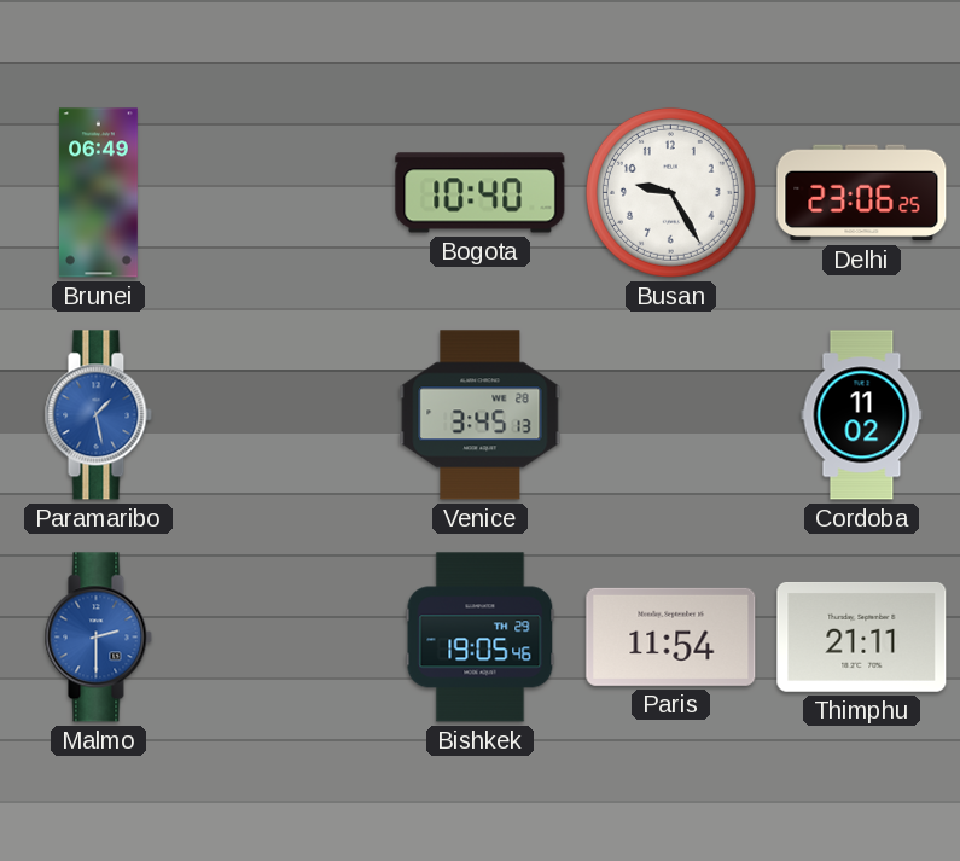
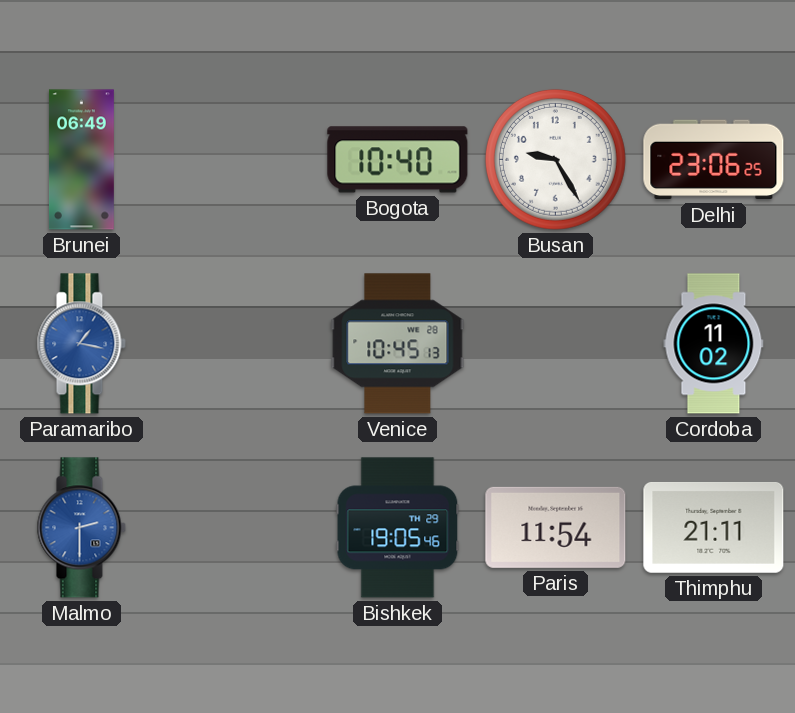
Paramaribo: 1:28 -> 1:17 (81, 344)
Venice: 3:45 -> 10:45 (398, 344)
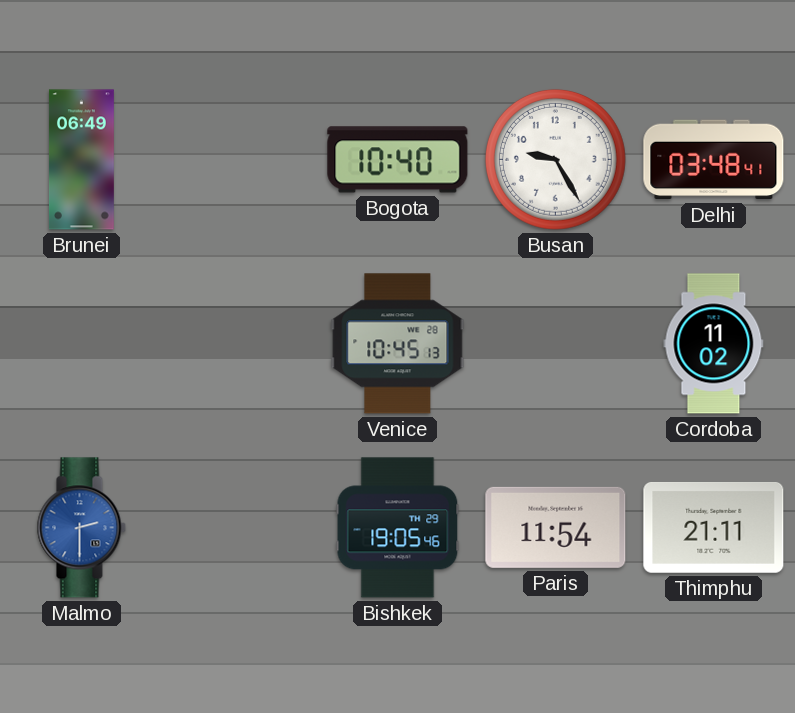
Delhi: 23:06 -> 03:48 (714, 160)
Paramaribo: 1:17 -> none (81, 344)
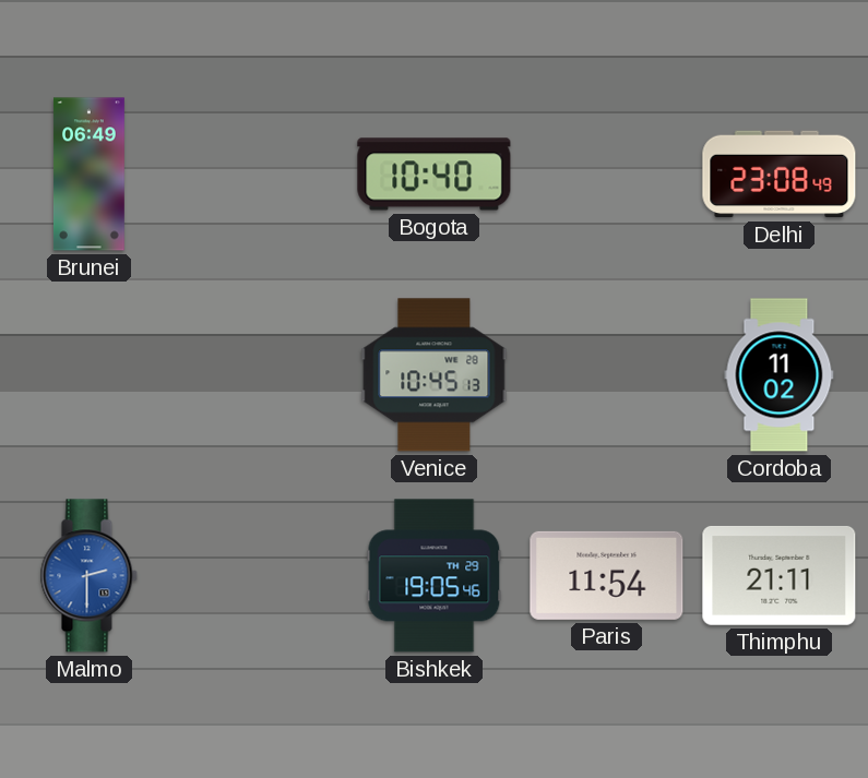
Busan: 9:25 -> none (555, 159)
Delhi: 03:48 -> 23:08 (780, 175)
